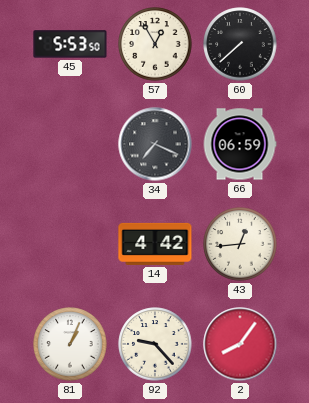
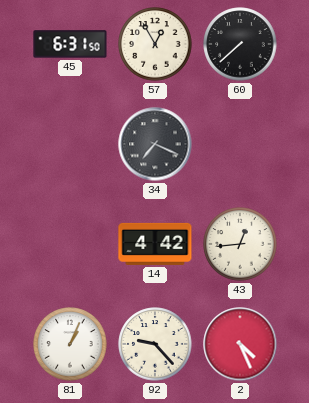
45: 5:53 -> 6:31 (70, 44)
66: 06:59 -> none (240, 144)
2: 8:06 -> 4:26 (240, 344)
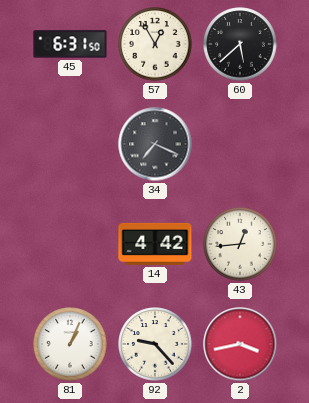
60: 7:38 -> 5:38 (240, 44)
2: 4:26 -> 3:43 (240, 344)
